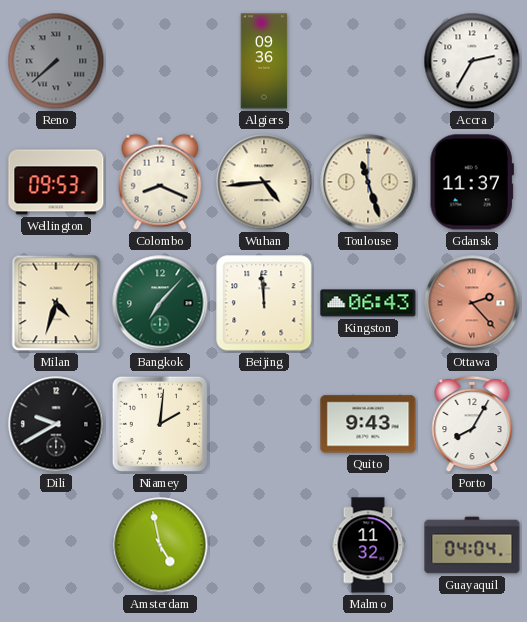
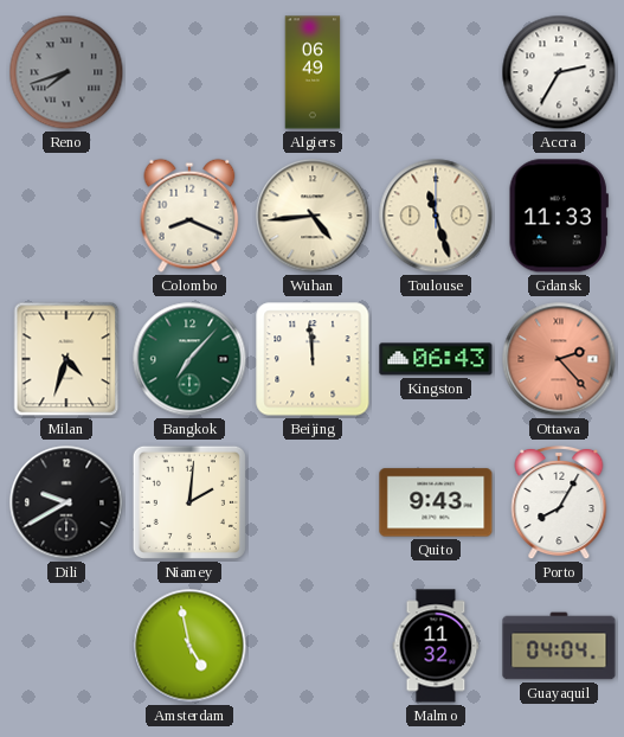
Reno: 7:38 -> 7:42 (66, 72)
Algiers: 09:36 -> 06:49 (313, 72)
Wellington: 09:53 -> none (56, 182)
Gdansk: 11:37 -> 11:33 (559, 216)
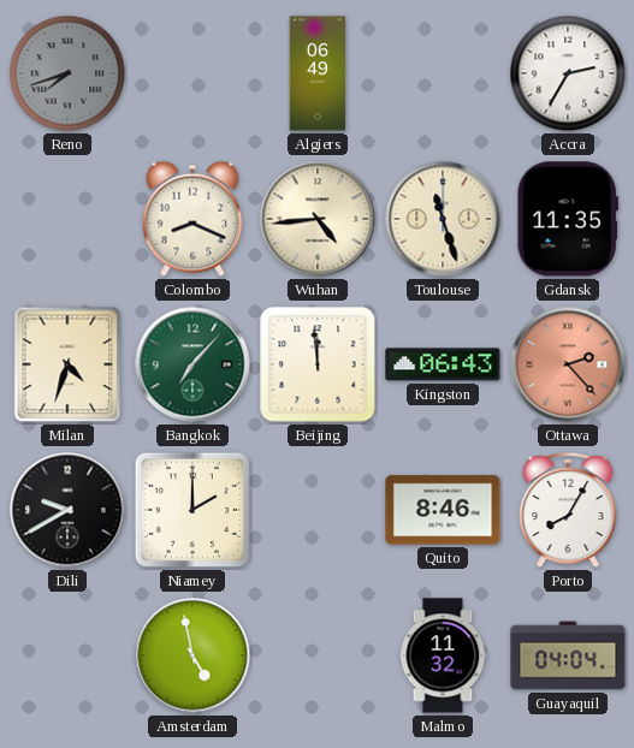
Gdansk: 11:33 -> 11:35 (568, 219)
Niamey: 2:01 -> 2:00 (192, 510)
Quito: 9:43 -> 8:46 (443, 510)
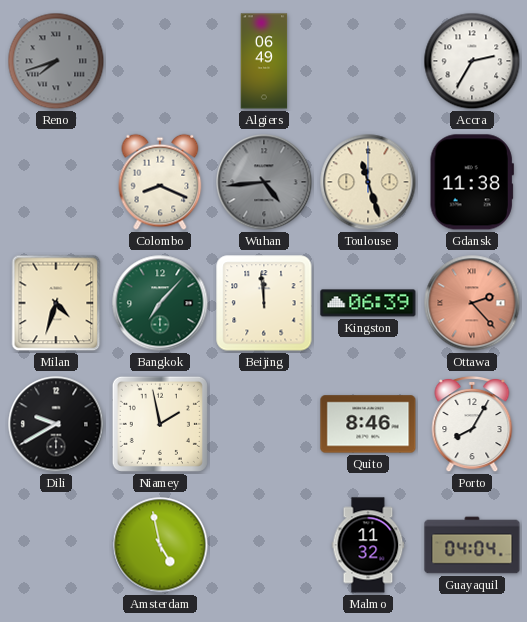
Wuhan dial: cream -> grey (264, 182)
Gdansk: 11:35 -> 11:38 (472, 182)
Kingston: 06:43 -> 06:39 (368, 303)
Niamey: 2:00 -> 1:58 (160, 424)
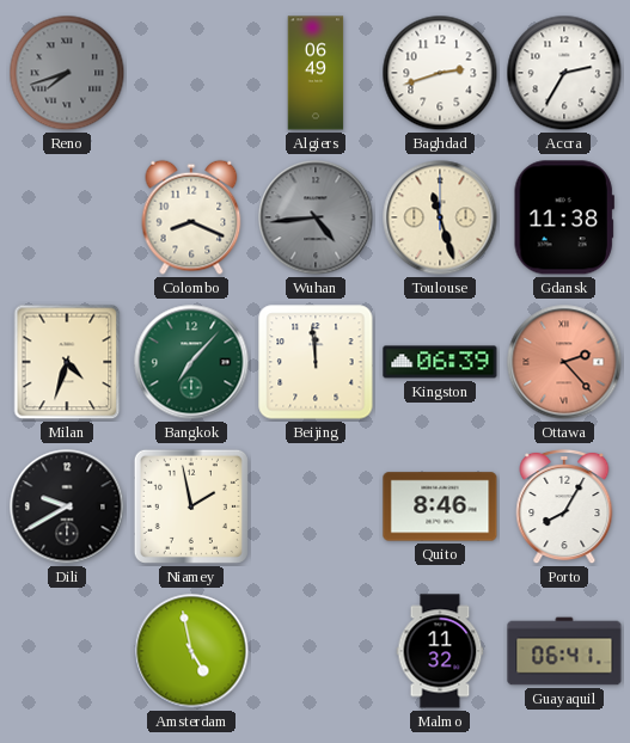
Baghdad: none -> 2:42 (440, 73)
Guayaquil: 04:04 -> 06:41 (564, 651)
